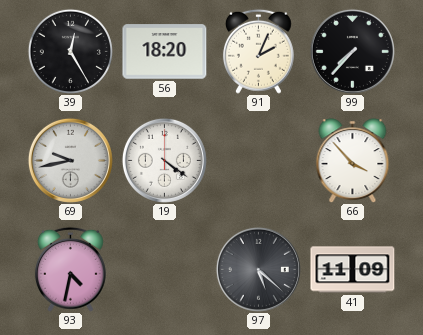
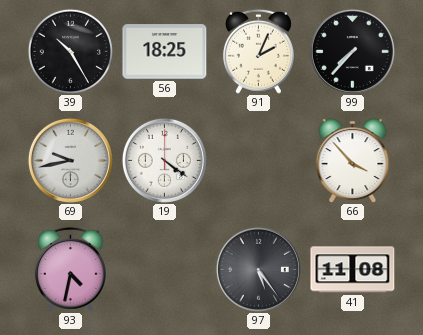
39: 12:25 -> 10:25 (70, 51)
56: 18:20 -> 18:25 (165, 52)
97: 5:22 -> 5:24 (258, 269)
41: 11:09 -> 11:08 (353, 270)
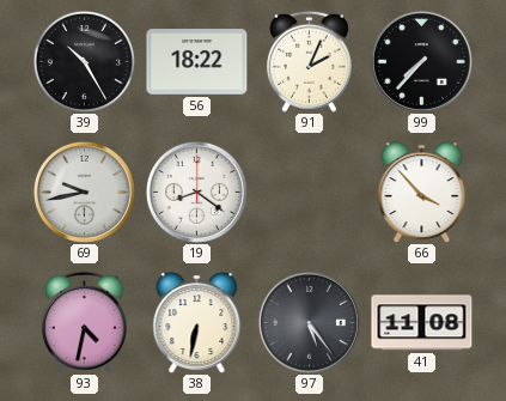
56: 18:25 -> 18:22 (197, 62)
19: 4:21 -> 8:21 (196, 192)
38: none -> 6:32 (197, 322)
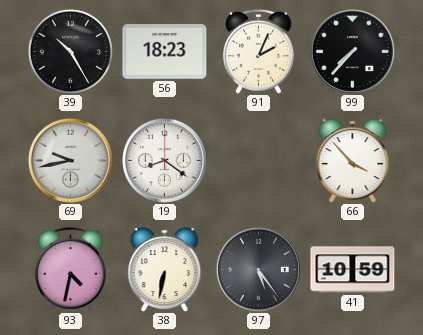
56: 18:22 -> 18:23 (165, 52)
41: 11:08 -> 10:59 (353, 270)
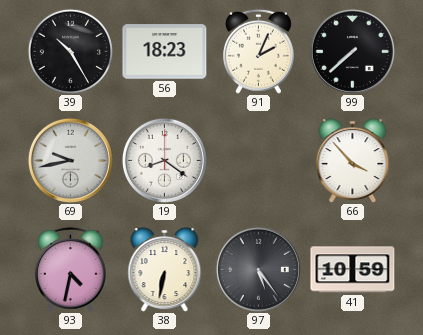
99: 7:37 -> 7:38 (352, 51)
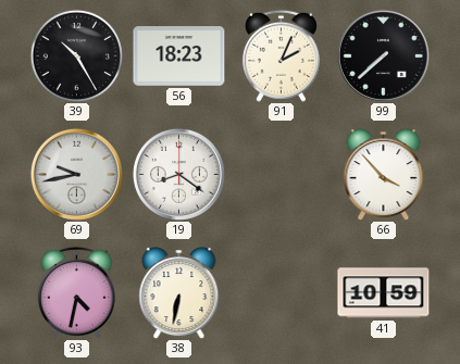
97: 5:24 -> none (258, 269)
